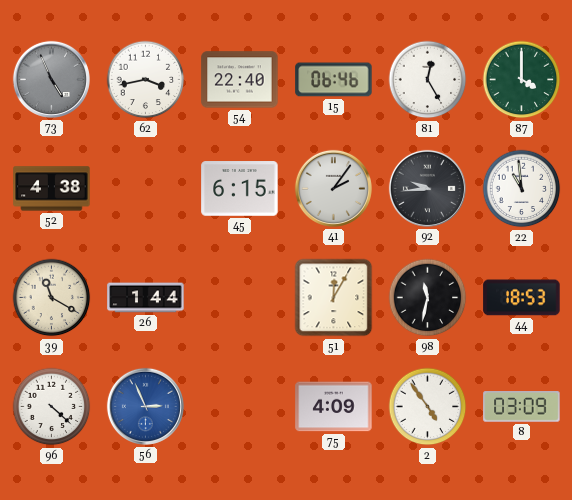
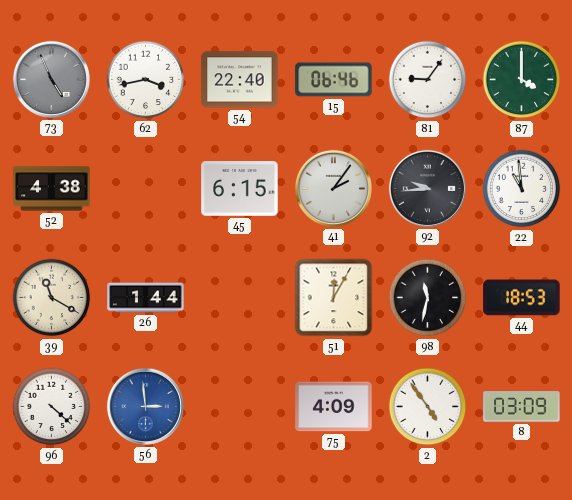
81: 12:25 -> 9:06 (428, 80)
56: 2:56 -> 2:59 (145, 406)
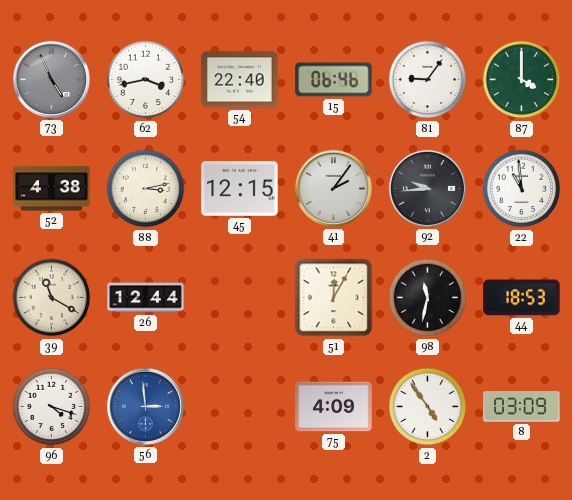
88: none -> 3:13 (146, 189)
45: 6:15 -> 12:15 (240, 189)
26: 1:44 -> 12:44 (146, 298)
96: 4:22 -> 4:18 (52, 407)
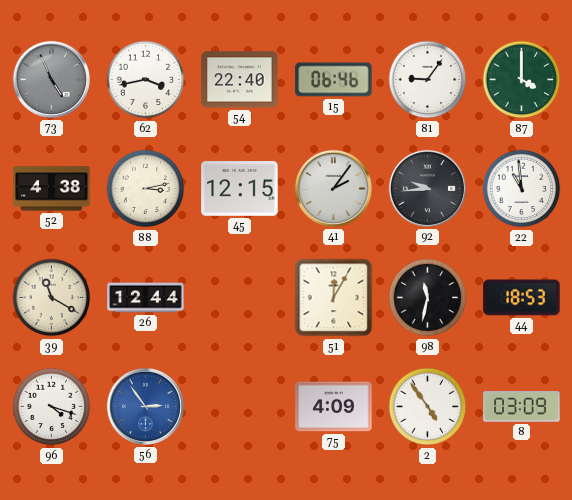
56: 2:59 -> 2:54 (145, 406)
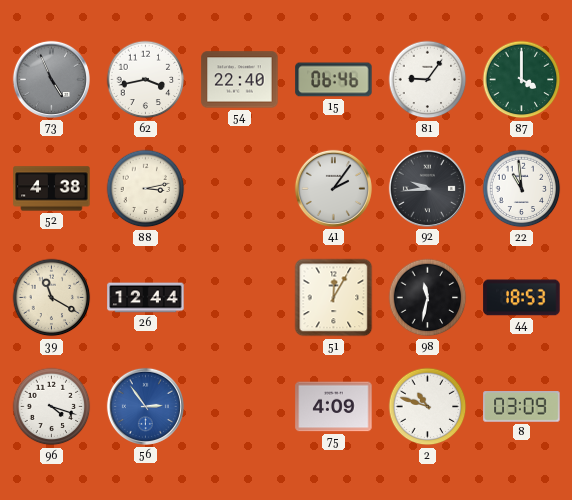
45: 12:15 -> none (240, 189)
2: 4:54 -> 10:48 (428, 407)
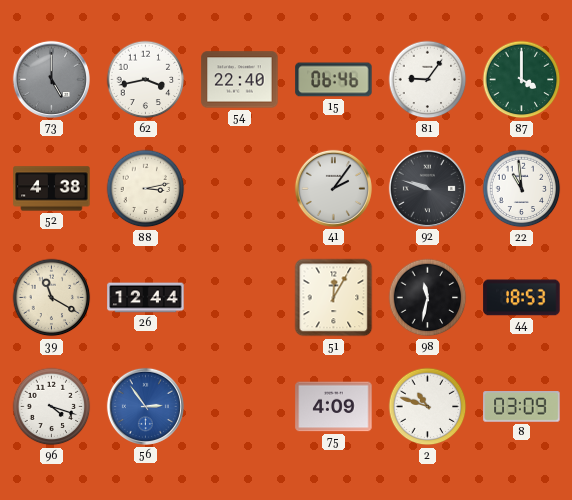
73: 4:56 -> 5:00 (51, 79)
92: 9:44 -> 9:48 (427, 188)
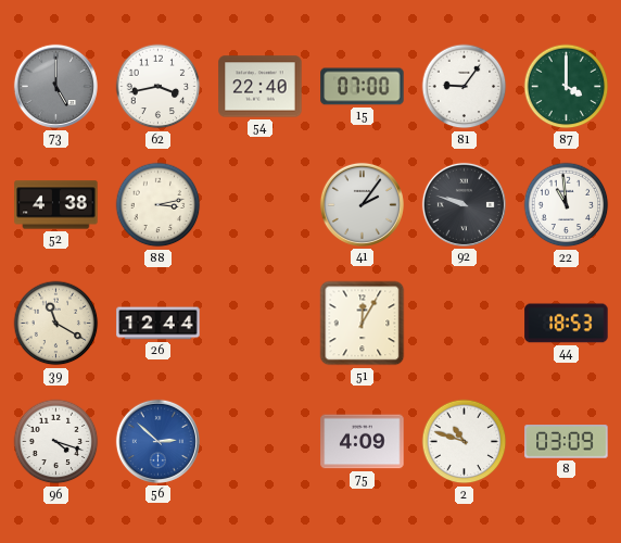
15: 06:46 -> 07:00 (363, 87)
98: 11:32 -> none (428, 298)
56: 2:54 -> 2:52 (157, 441)
